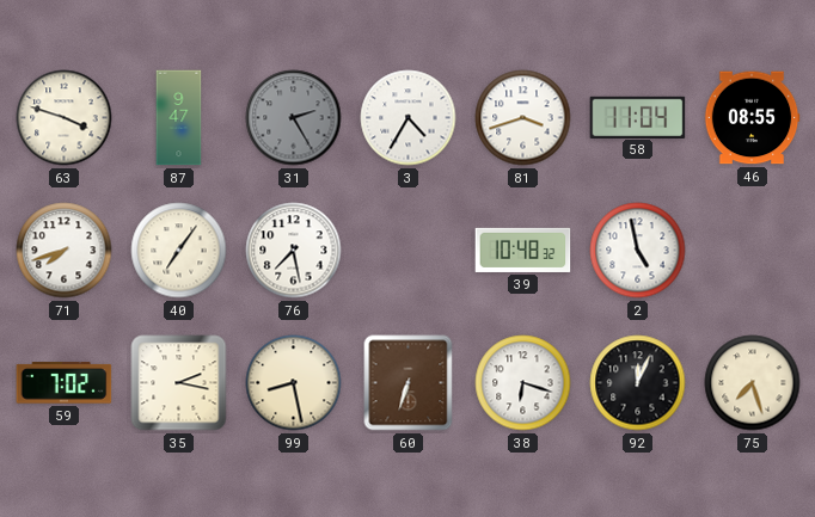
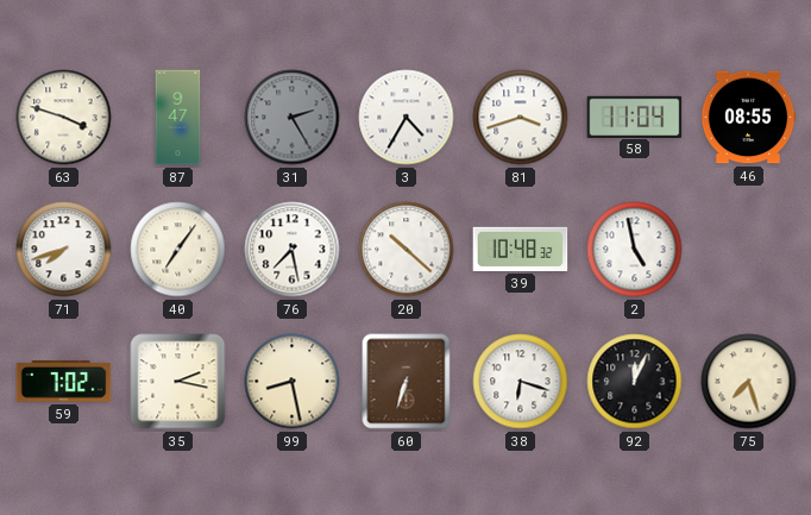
20: none -> 10:22 (407, 250)
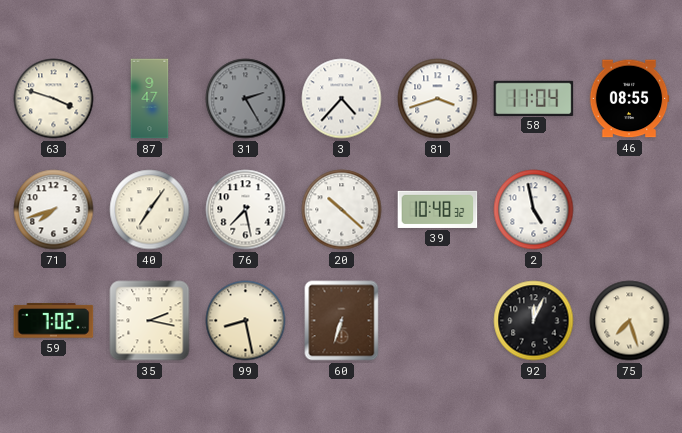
3: 4:35 -> 4:37 (342, 99)
38: 6:18 -> none (521, 382)
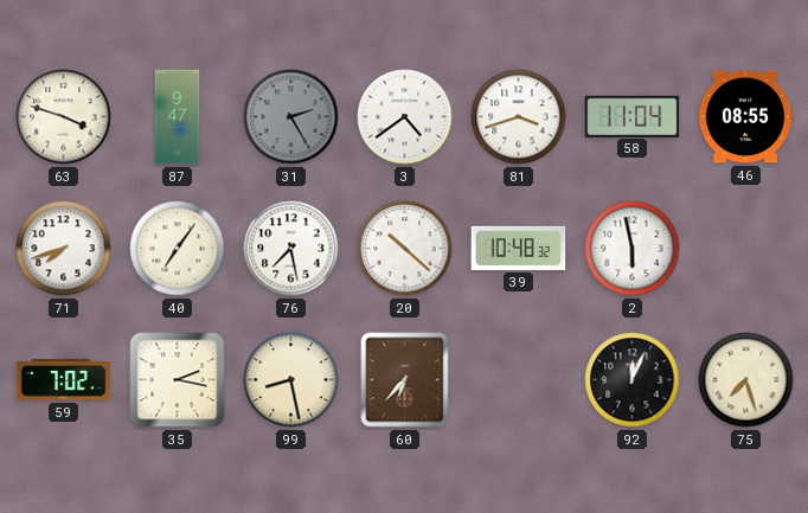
3: 4:37 -> 4:39 (405, 117)
2: 4:58 -> 5:58 (633, 249)
60: 6:33 -> 6:37 (405, 380)
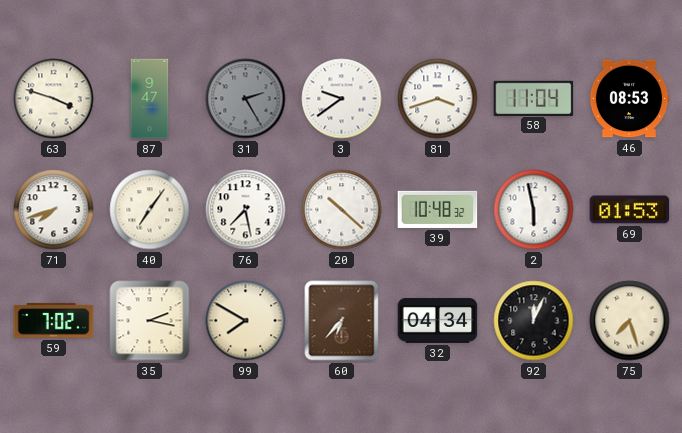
3: 4:39 -> 9:39 (342, 99)
46: 08:55 -> 08:53 (629, 99)
69: none -> 01:53 (630, 210)
99: 8:28 -> 7:50 (246, 321)
32: none -> 04:34 (438, 321)
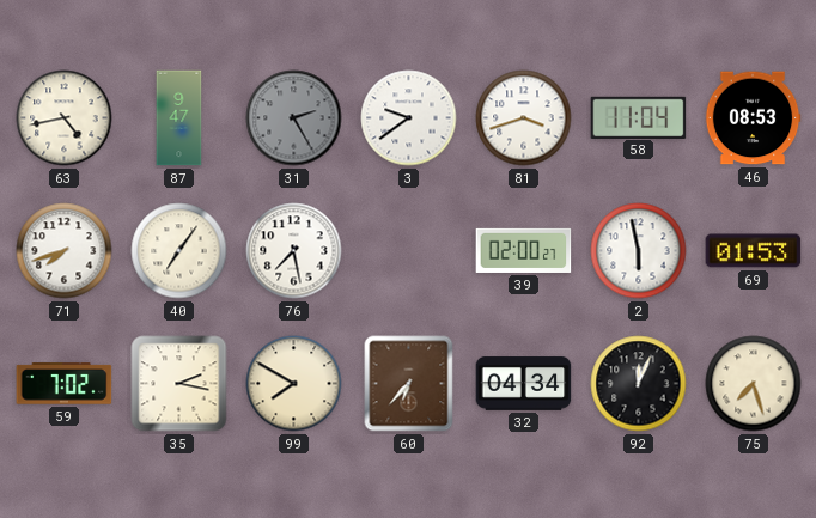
63: 3:48 -> 4:43 (65, 118)
20: 10:22 -> none (342, 210)
39: 10:48 -> 02:00 (524, 250)
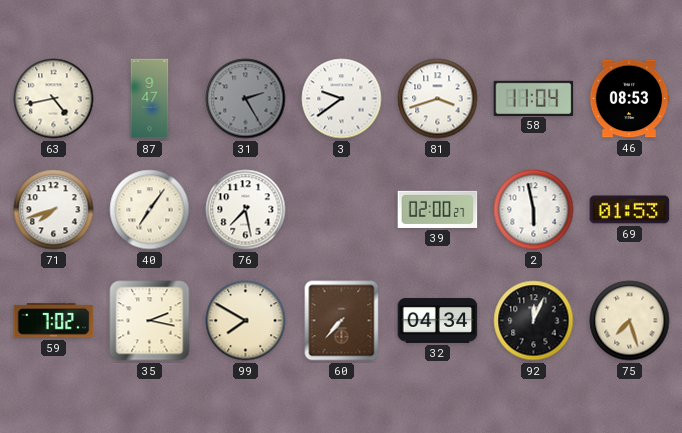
60: 6:37 -> 7:37 (342, 321)
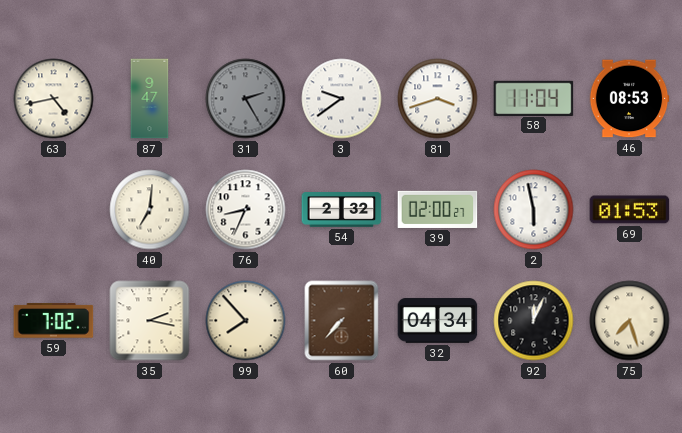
71: 7:42 -> none (54, 210)
40: 7:06 -> 7:01 (150, 210)
76: 7:28 -> 8:34 (246, 210)
54: none -> 2:32 (342, 210)
99: 7:50 -> 7:53 (246, 321)
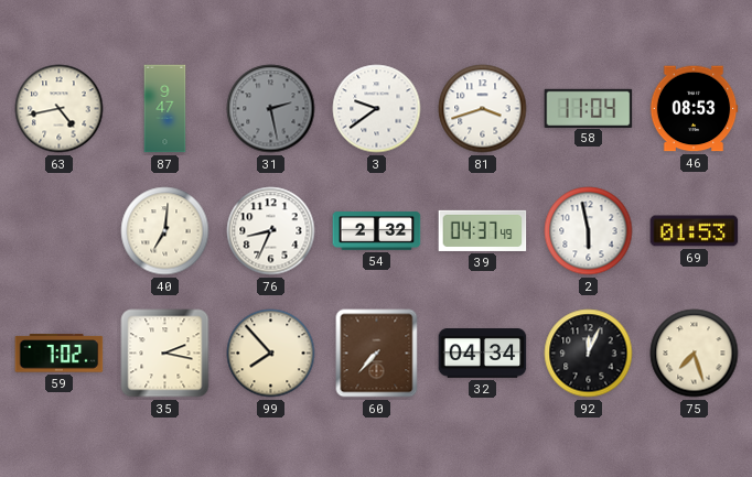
31: 2:25 -> 2:28 (271, 109)
39: 02:00 -> 04:37 (483, 230)
